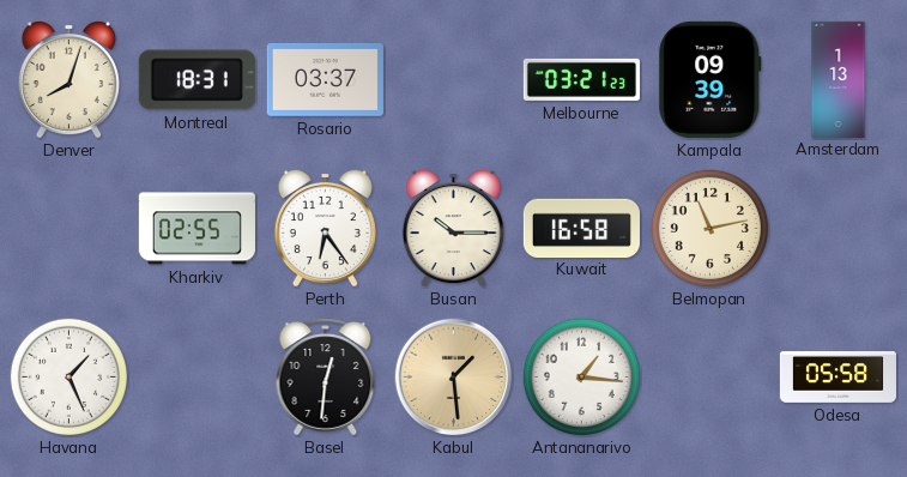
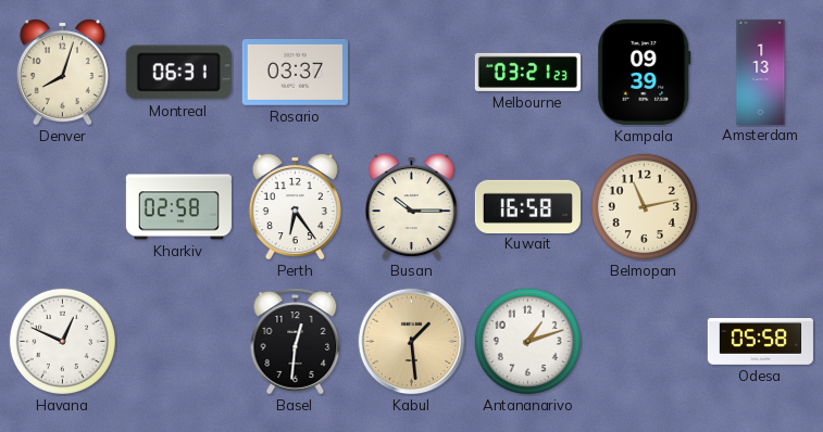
Montreal: 18:31 -> 06:31 (178, 73)
Kharkiv: 02:55 -> 02:58 (178, 207)
Havana: 1:26 -> 12:49 (62, 341)
Antananarivo: 1:16 -> 1:12 (527, 341)
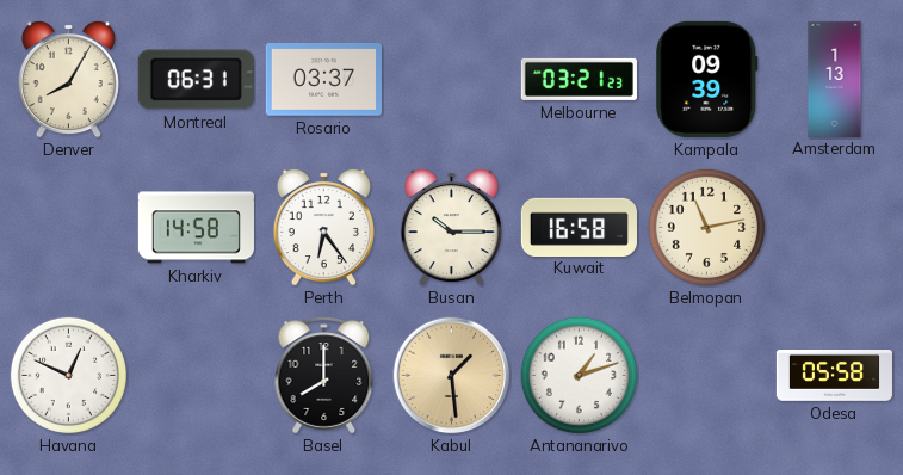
Denver: 8:03 -> 8:05 (68, 79)
Kharkiv: 02:58 -> 14:58 (196, 228)
Basel: 12:31 -> 8:00 (324, 376)
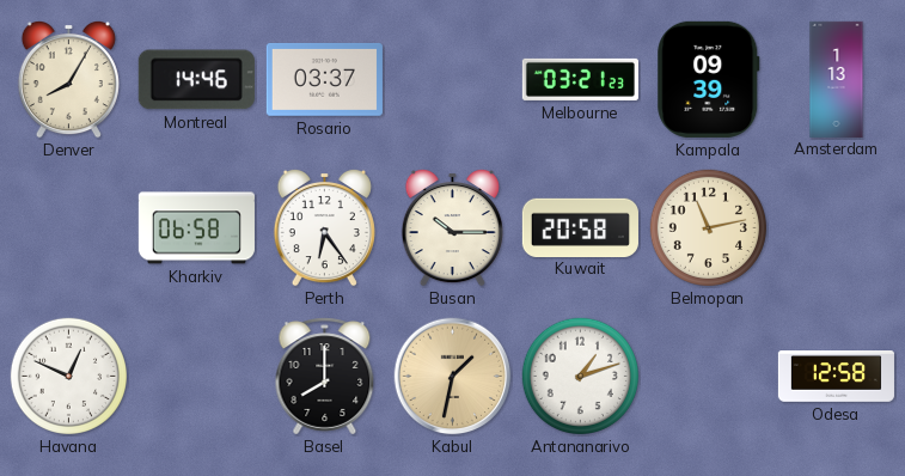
Montreal: 06:31 -> 14:46 (196, 80)
Kharkiv: 14:58 -> 06:58 (196, 228)
Kuwait: 16:58 -> 20:58 (580, 227)
Kabul: 1:29 -> 1:32 (453, 377)
Odesa: 05:58 -> 12:58 (836, 377)
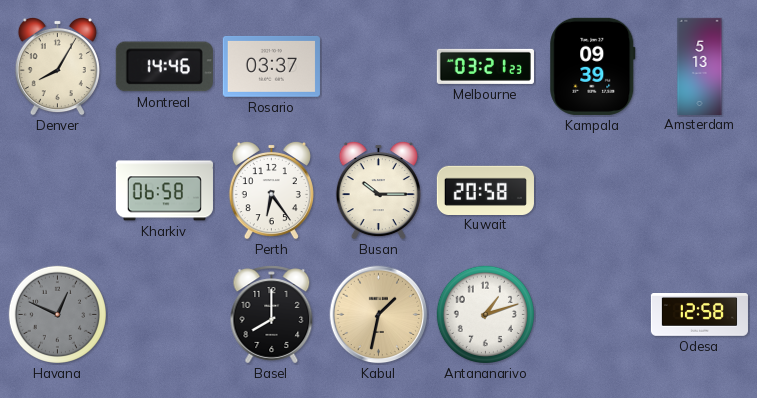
Amsterdam: 1:13 -> 5:13 (700, 66)
Belmopan: 11:13 -> none (708, 227)
Havana dial: white -> grey (57, 314)
